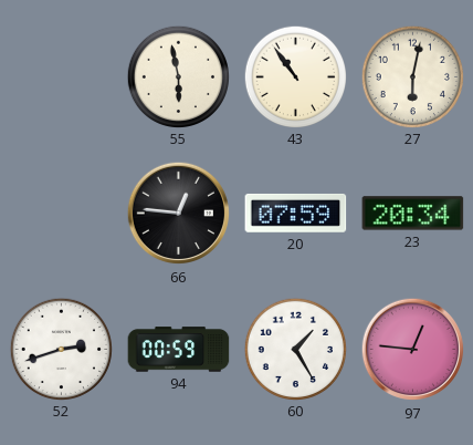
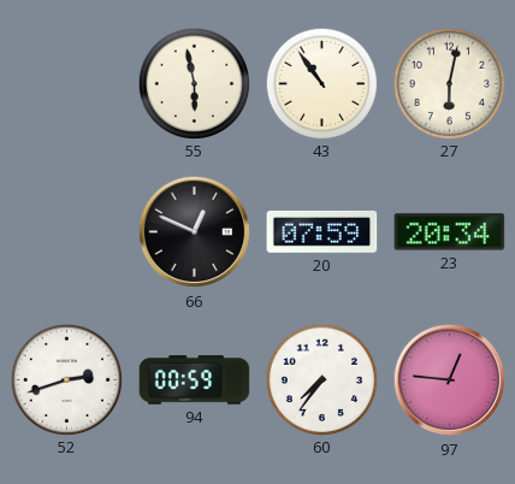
66: 12:46 -> 12:49 (195, 232)
60: 1:25 -> 7:36 (321, 379)
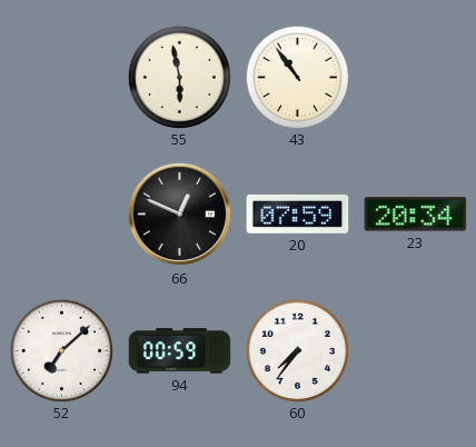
27: 6:02 -> none (449, 83)
52: 2:42 -> 7:08 (61, 350)
97: 12:46 -> none (450, 380)
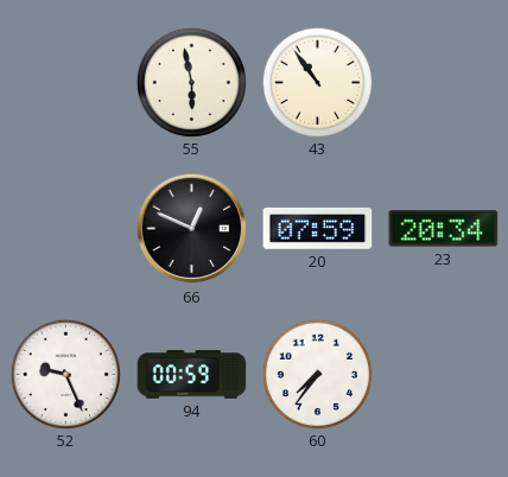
52: 7:08 -> 9:26 (65, 374)
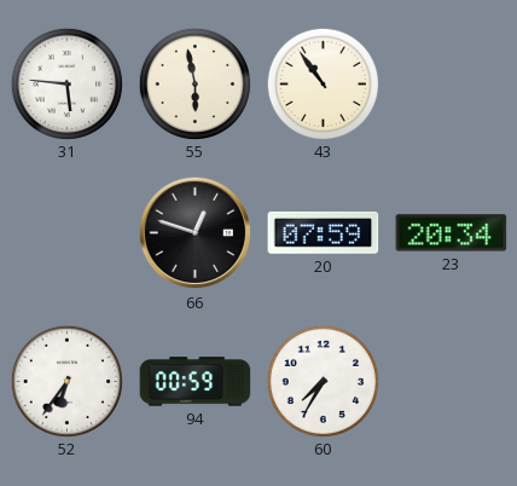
31: none -> 5:46 (66, 83)
66: 12:49 -> 12:48 (196, 233)
52: 9:26 -> 6:36 (66, 381)
60: 7:36 -> 7:35 (323, 381)
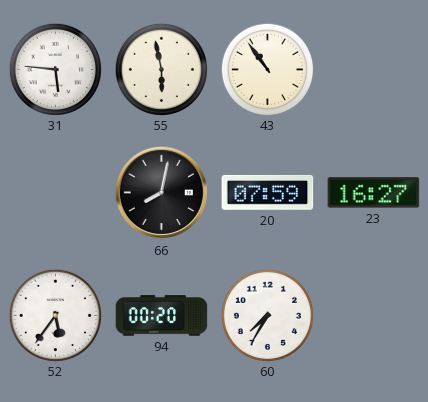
66: 12:48 -> 8:02 (162, 193)
23: 20:34 -> 16:27 (374, 193)
52: 6:36 -> 5:36 (55, 315)
94: 00:59 -> 00:20 (162, 316)
